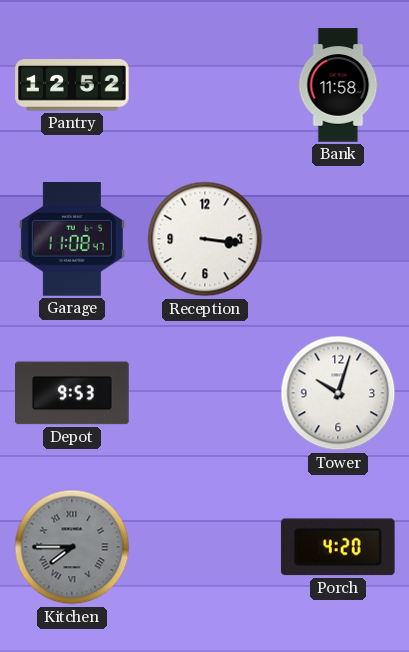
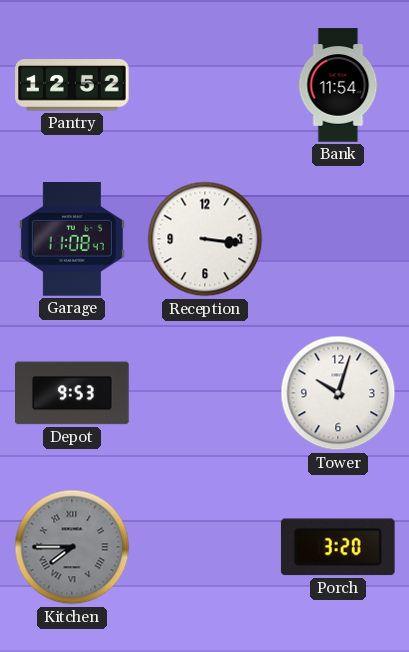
Bank: 11:58 -> 11:54 (338, 85)
Porch: 4:20 -> 3:20 (338, 547)
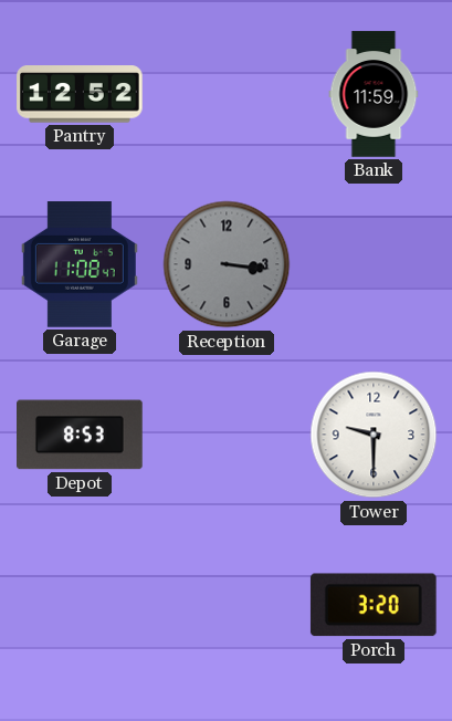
Bank: 11:54 -> 11:59 (374, 94)
Reception dial: white -> grey (227, 264)
Depot: 9:53 -> 8:53 (80, 435)
Tower: 10:03 -> 9:30 (374, 435)
Kitchen: 7:45 -> none (72, 547)
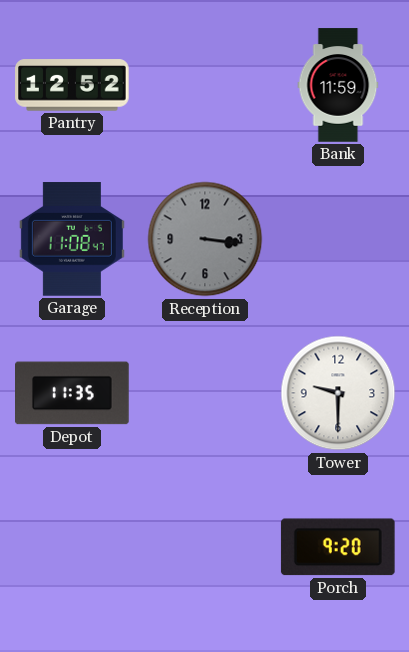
Depot: 8:53 -> 11:35 (72, 393)
Porch: 3:20 -> 9:20 (338, 547)
